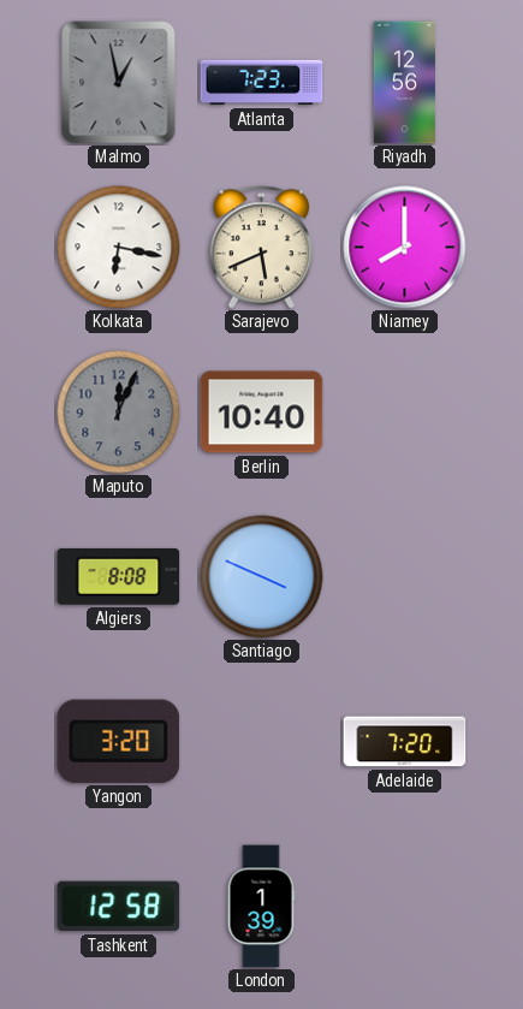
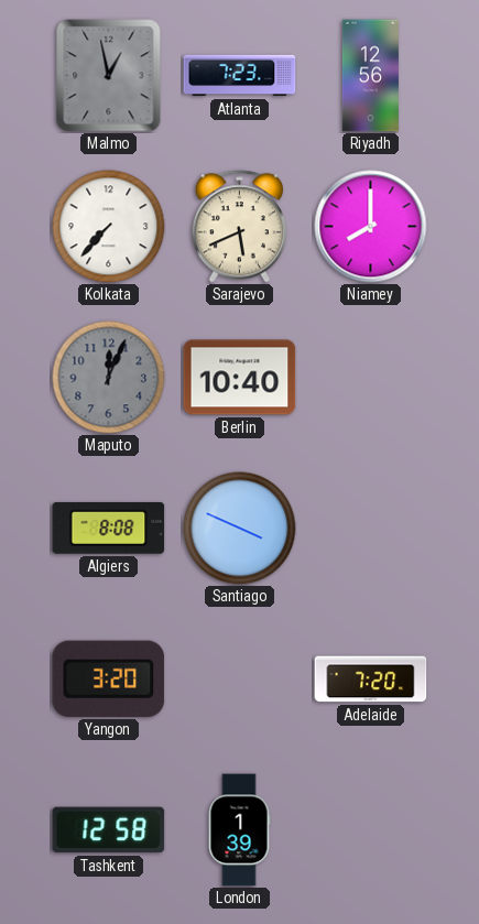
Kolkata: 6:17 -> 7:37 (109, 227)
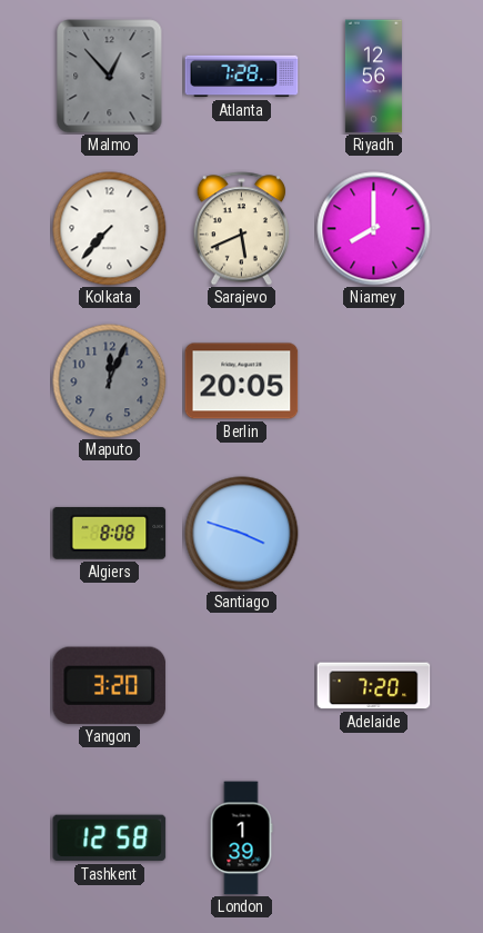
Malmo: 12:58 -> 12:53 (110, 77)
Atlanta: 7:23 -> 7:28 (242, 77)
Berlin: 10:40 -> 20:05 (242, 381)
Santiago: 3:49 -> 3:48 (242, 534)
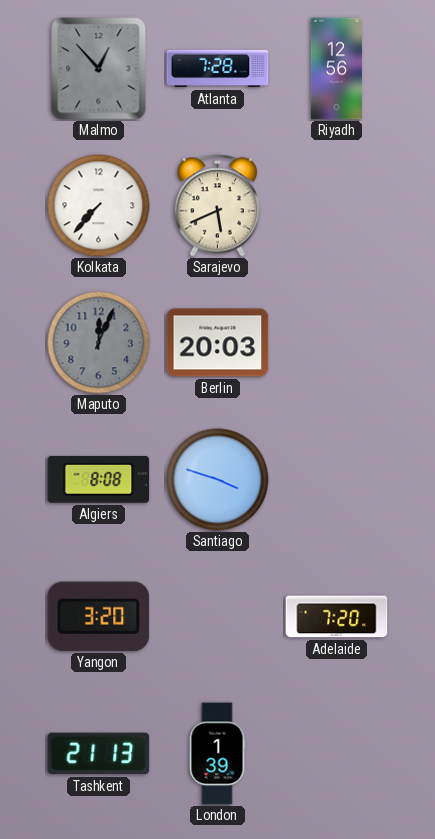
Niamey: 8:00 -> none (374, 229)
Berlin: 20:05 -> 20:03 (218, 343)
Tashkent: 12:58 -> 21:13 (99, 754)
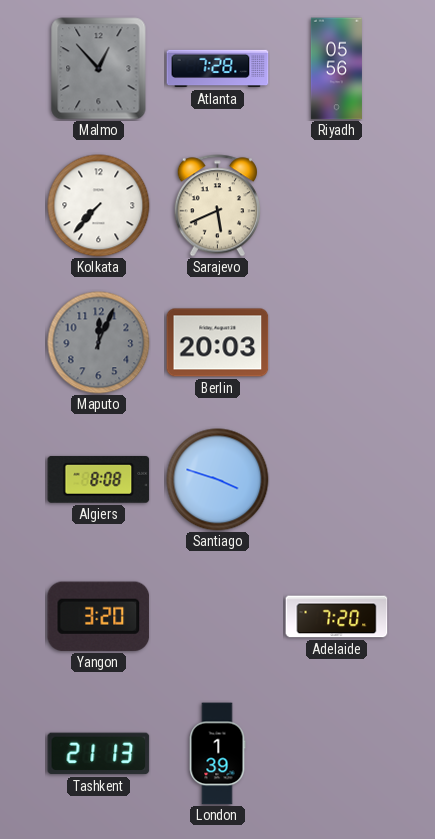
Riyadh: 12:56 -> 05:56 (336, 69)
